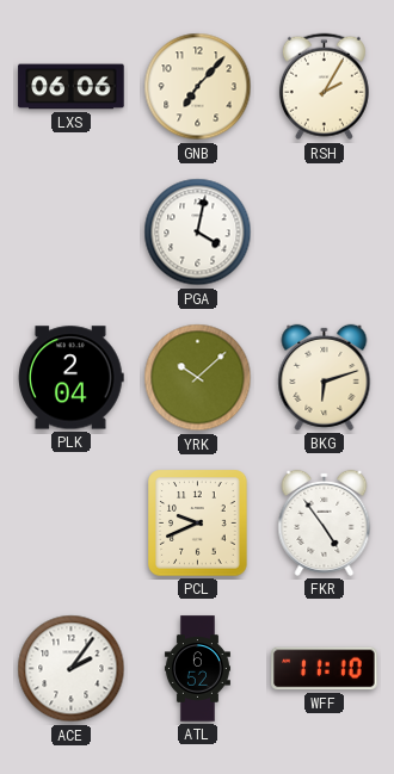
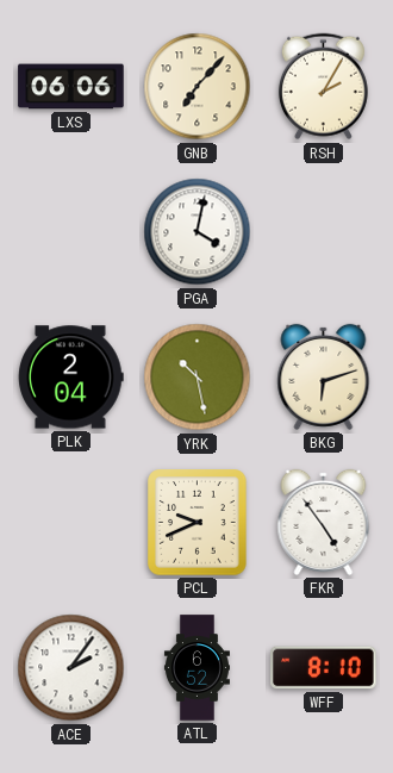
YRK: 10:08 -> 10:28 (198, 378)
WFF: 11:10 -> 8:10 (324, 668)
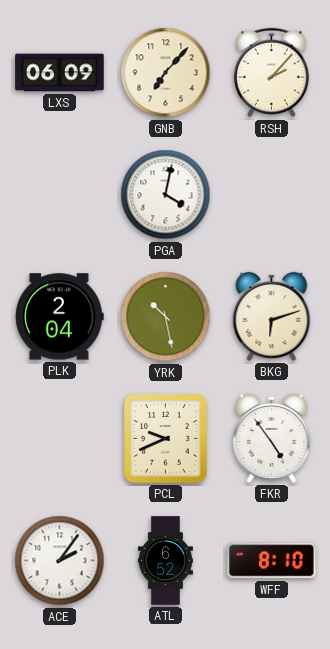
LXS: 06:06 -> 06:09 (60, 73)
RSH: 2:05 -> 2:07 (271, 73)
